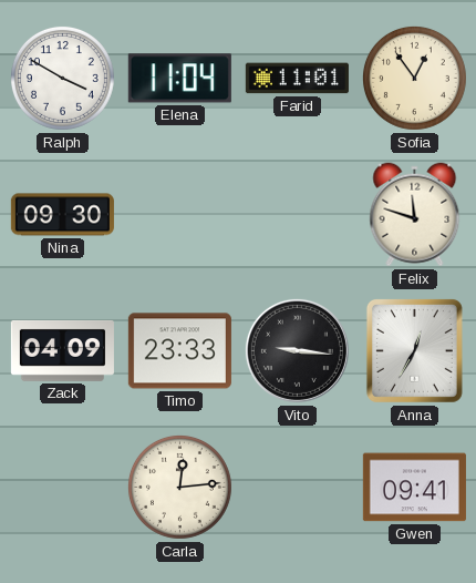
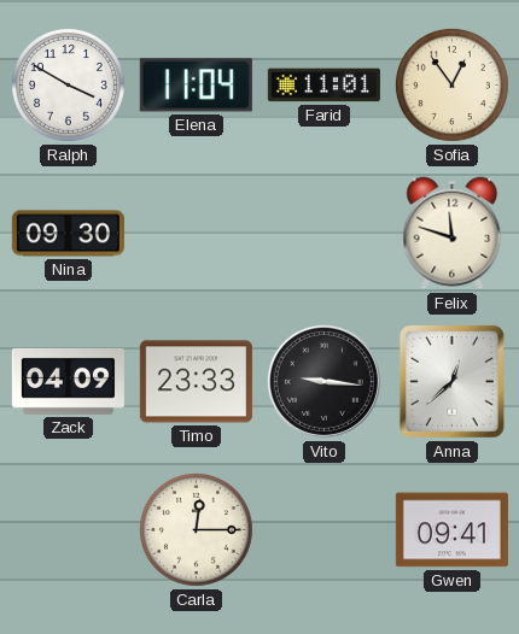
Anna: 12:35 -> 12:38 (451, 381)
Carla: 12:14 -> 12:15 (196, 529)
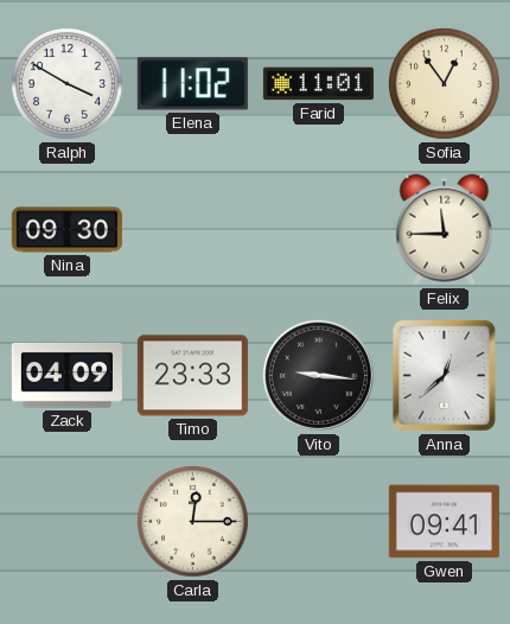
Elena: 11:04 -> 11:02 (192, 84)
Felix: 11:48 -> 11:45 (445, 230)
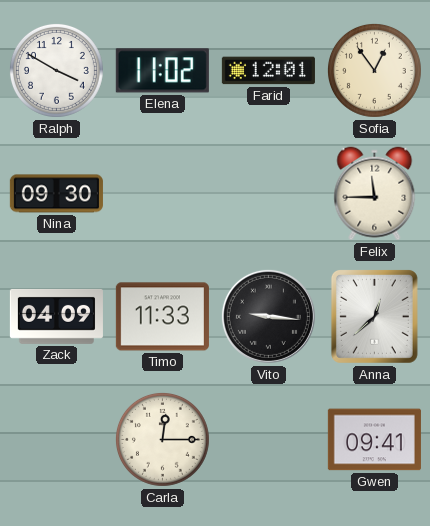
Farid: 11:01 -> 12:01 (268, 71)
Timo: 23:33 -> 11:33 (162, 317)
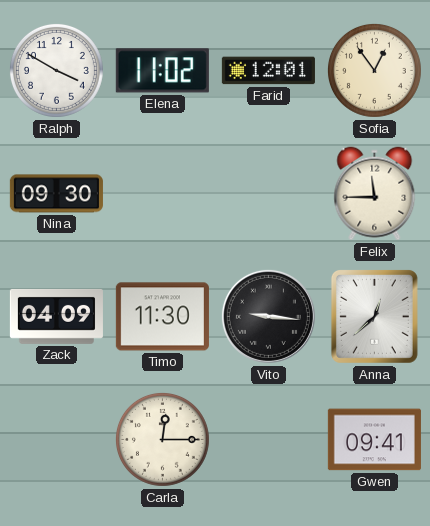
Timo: 11:33 -> 11:30 (162, 317)
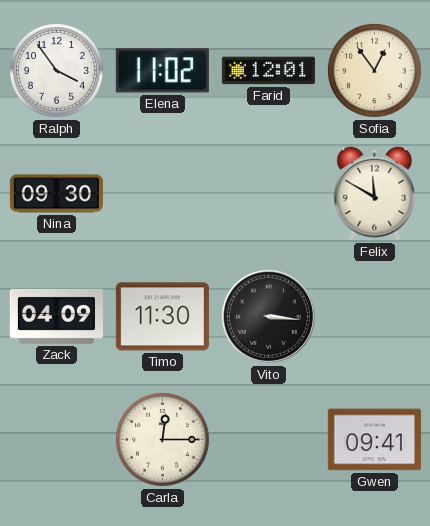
Ralph: 3:50 -> 3:54 (56, 70)
Felix: 11:45 -> 11:50 (375, 194)
Vito: 9:16 -> 3:16 (268, 316)
Anna: 12:38 -> none (374, 316)
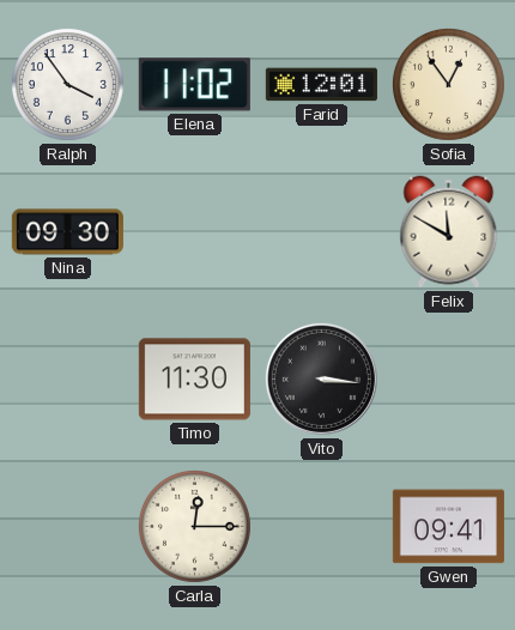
Zack: 04:09 -> none (56, 316)
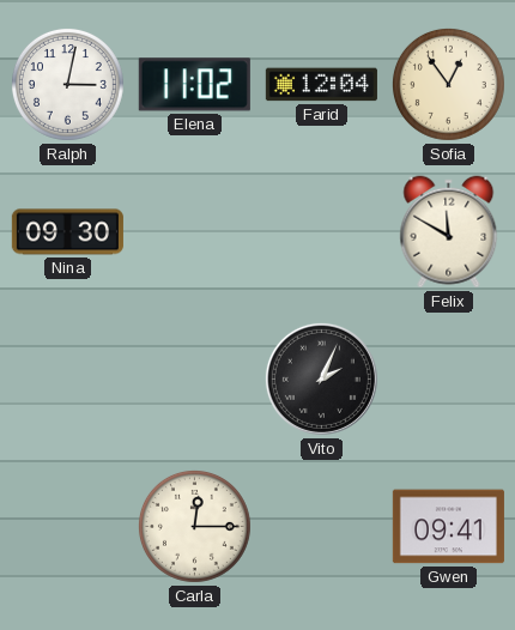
Ralph: 3:54 -> 3:02 (67, 84)
Farid: 12:01 -> 12:04 (321, 85)
Timo: 11:30 -> none (194, 380)
Vito: 3:16 -> 2:04 (321, 378)
